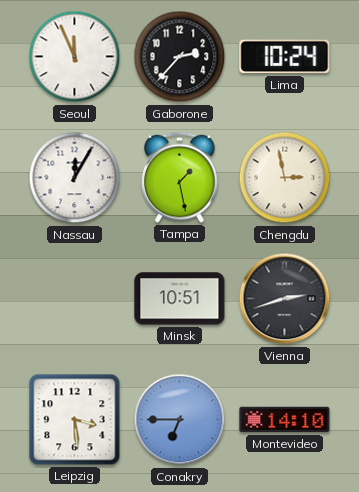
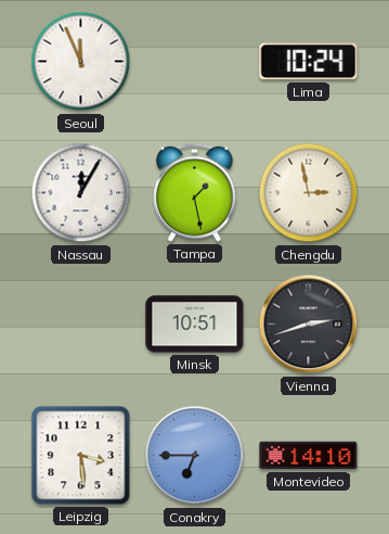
Gaborone: 2:37 -> none (180, 57)
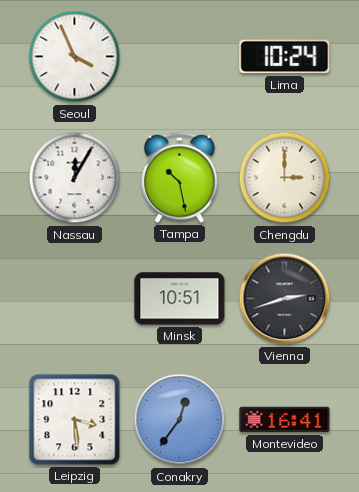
Seoul: 11:56 -> 3:56 (75, 57)
Tampa: 1:28 -> 10:28 (180, 177)
Chengdu: 2:58 -> 3:00 (285, 178)
Conakry: 6:45 -> 12:36 (180, 420)
Montevideo: 14:10 -> 16:41 (285, 420)
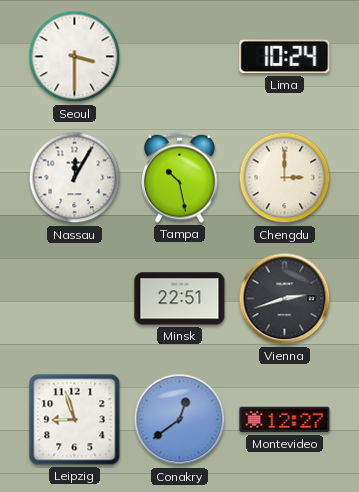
Seoul: 3:56 -> 3:30 (75, 57)
Minsk: 10:51 -> 22:51 (180, 299)
Leipzig: 3:29 -> 8:57 (75, 420)
Conakry: 12:36 -> 12:39 (180, 420)
Montevideo: 16:41 -> 12:27 (285, 420)
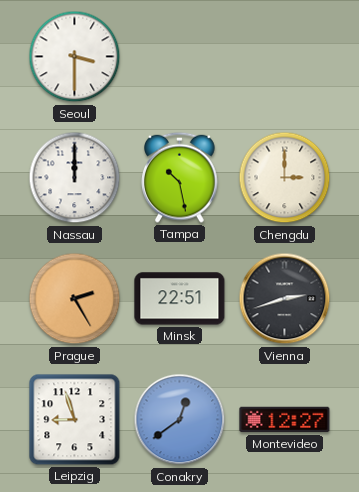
Lima: 10:24 -> none (285, 57)
Nassau: 12:05 -> 12:00 (75, 178)
Prague: none -> 2:25 (75, 299)
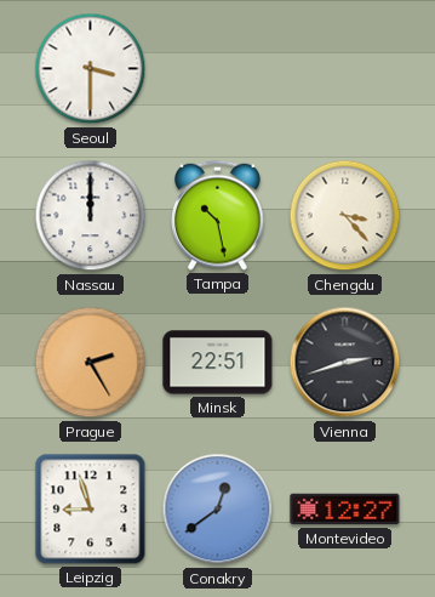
Chengdu: 3:00 -> 3:23 (345, 216)
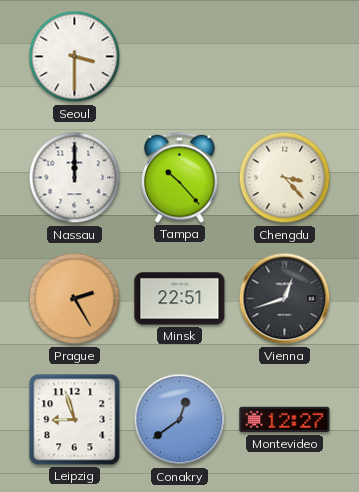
Tampa: 10:28 -> 10:23 (180, 177)
Vienna: 2:42 -> 12:42 (285, 299)
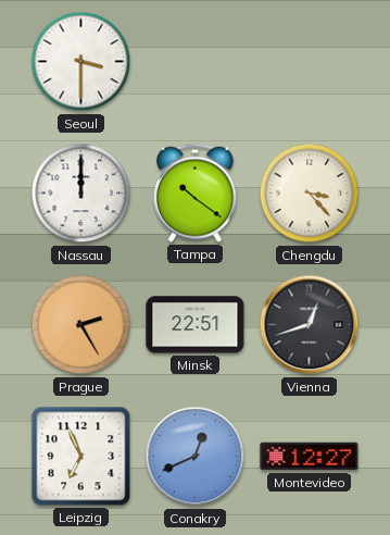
Tampa: 10:23 -> 10:21 (196, 192)
Leipzig: 8:57 -> 6:56 (81, 457)
Conakry: 12:39 -> 12:41 (196, 457)
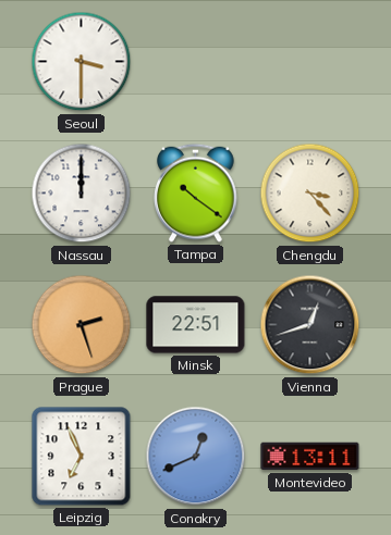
Prague: 2:25 -> 2:27 (82, 325)
Montevideo: 12:27 -> 13:11 (310, 457)
